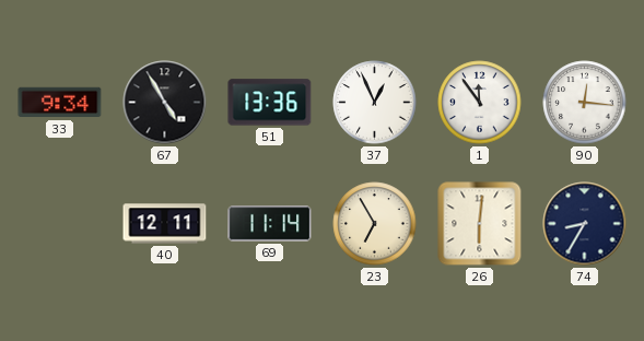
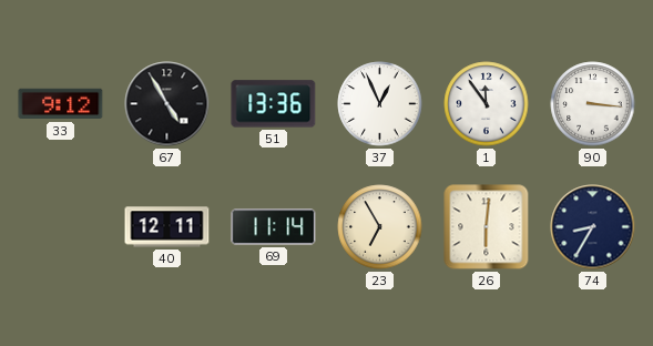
33: 9:34 -> 9:12 (61, 104)
90: 12:16 -> 3:16 (593, 104)
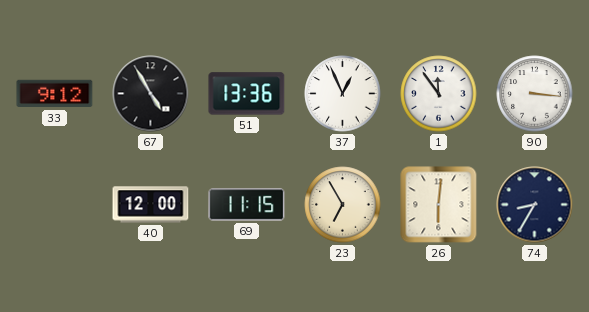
40: 12:11 -> 12:00 (151, 205)
69: 11:14 -> 11:15 (247, 205)
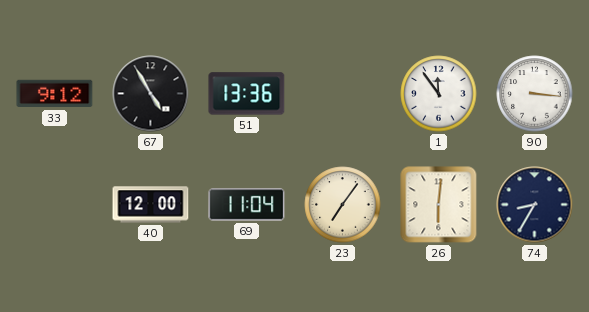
37: 12:56 -> none (343, 94)
69: 11:15 -> 11:04 (247, 205)
23: 6:55 -> 7:06 (343, 205)
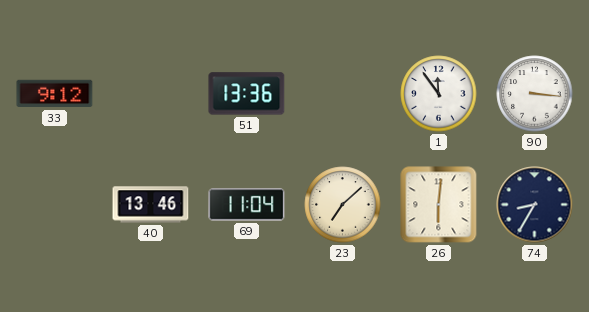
67: 4:55 -> none (151, 94)
40: 12:00 -> 13:46 (151, 205)
23: 7:06 -> 7:08 (343, 205)
